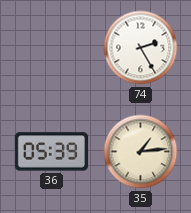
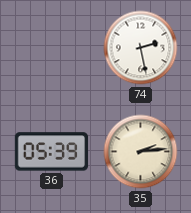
74: 2:25 -> 2:28 (141, 48)
35: 1:14 -> 2:14 (141, 152)
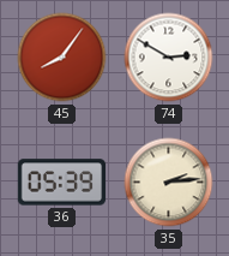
45: none -> 8:06 (62, 58)
74: 2:28 -> 2:50 (169, 58)
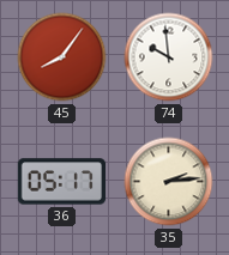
74: 2:50 -> 9:59 (169, 57)
36: 05:39 -> 05:17 (62, 182)
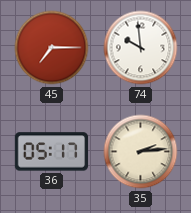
45: 8:06 -> 7:15 (52, 48)
